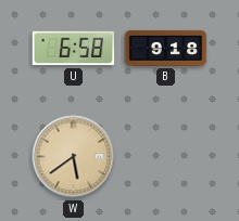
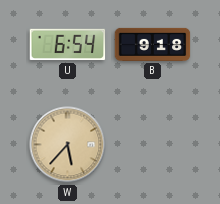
U: 6:58 -> 6:54 (68, 45)
W: 5:39 -> 5:37 (68, 145)
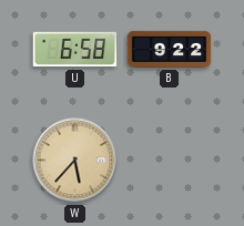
U: 6:54 -> 6:58 (75, 50)
B: 9:18 -> 9:22 (170, 49)
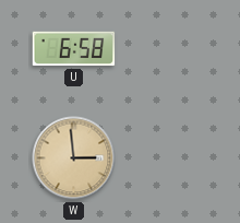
B: 9:22 -> none (170, 49)
W: 5:37 -> 2:59 (74, 159)
